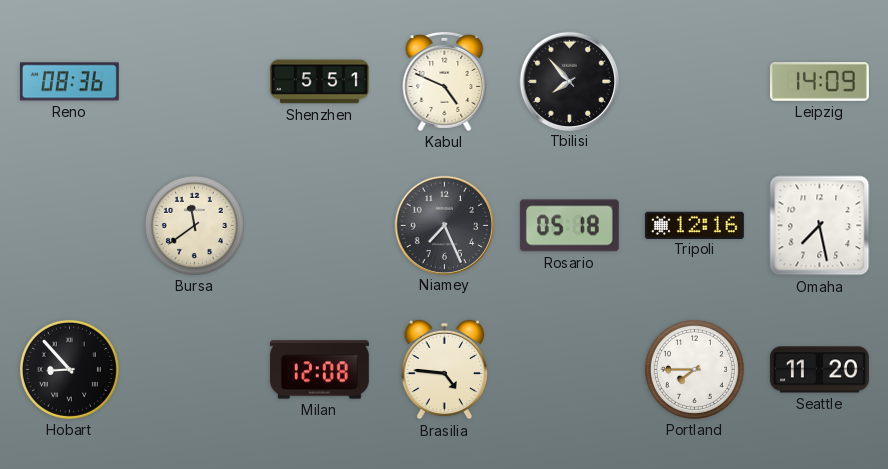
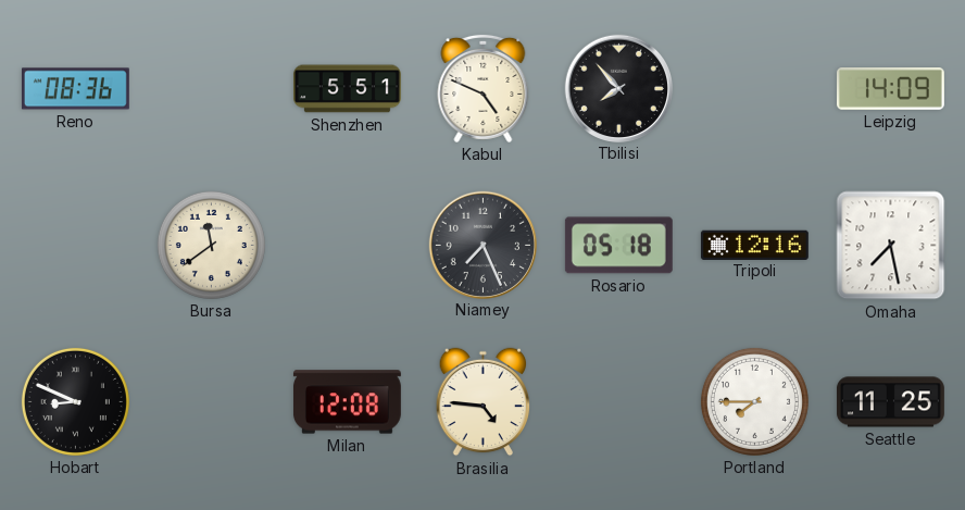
Hobart: 8:53 -> 8:49 (75, 401)
Seattle: 11:20 -> 11:25 (890, 402)
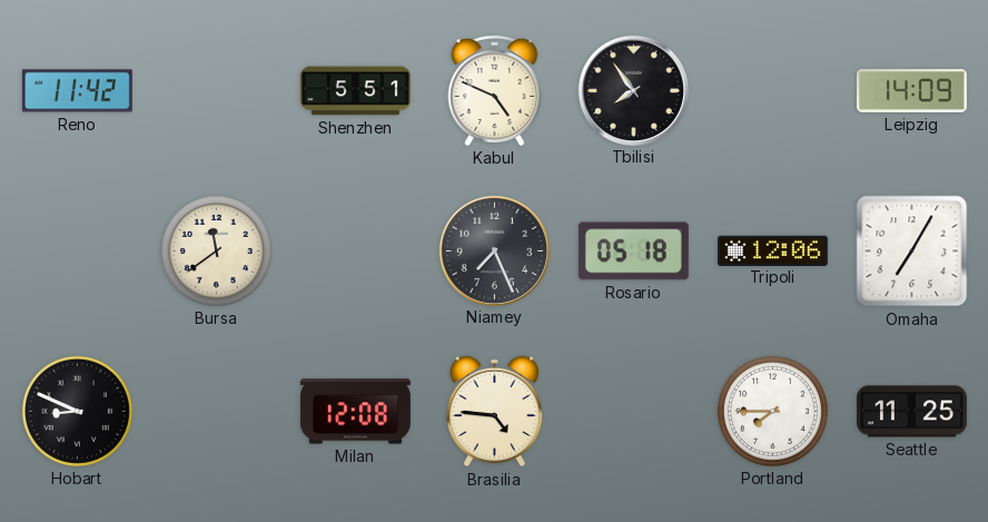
Reno: 08:36 -> 11:42 (77, 91)
Tbilisi: 7:53 -> 7:54 (633, 90)
Tripoli: 12:16 -> 12:06 (772, 250)
Omaha: 7:28 -> 7:05 (912, 252)
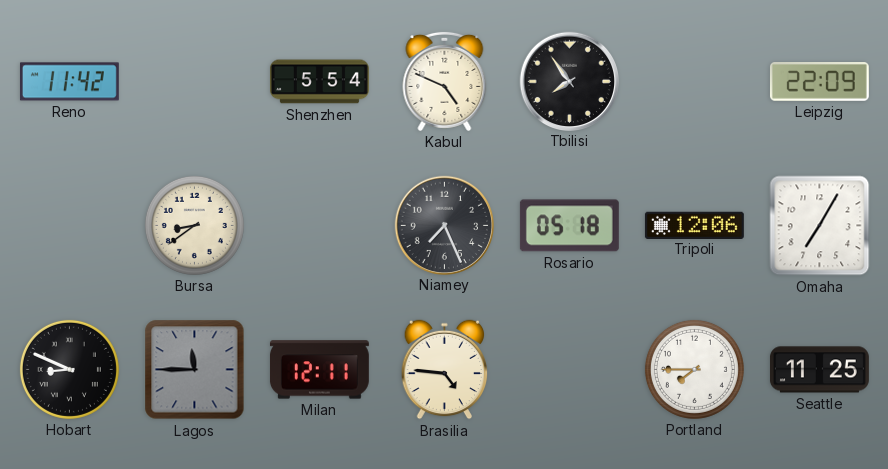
Shenzhen: 5:51 -> 5:54 (319, 82)
Leipzig: 14:09 -> 22:09 (819, 82)
Bursa: 11:39 -> 8:39 (194, 225)
Lagos: none -> 11:45 (195, 370)
Milan: 12:08 -> 12:11 (319, 370)
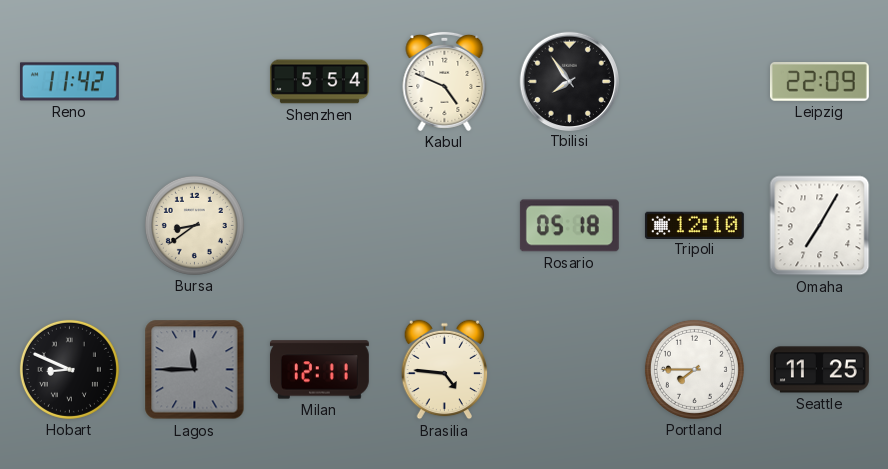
Niamey: 7:26 -> none (444, 225)
Tripoli: 12:06 -> 12:10 (694, 225)
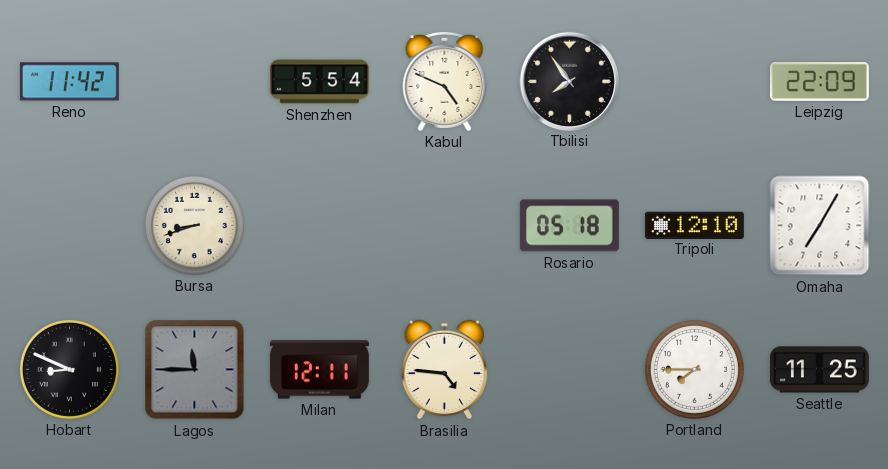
Bursa: 8:39 -> 8:42 (194, 225)
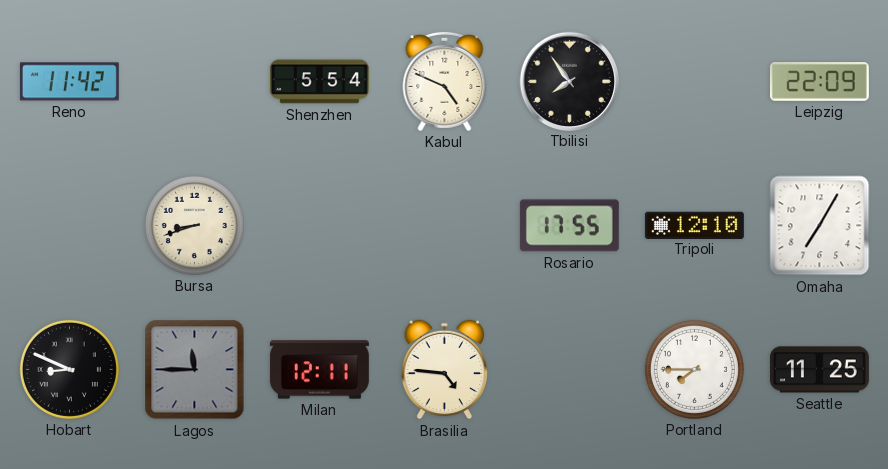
Rosario: 05:18 -> 17:55 (569, 226)
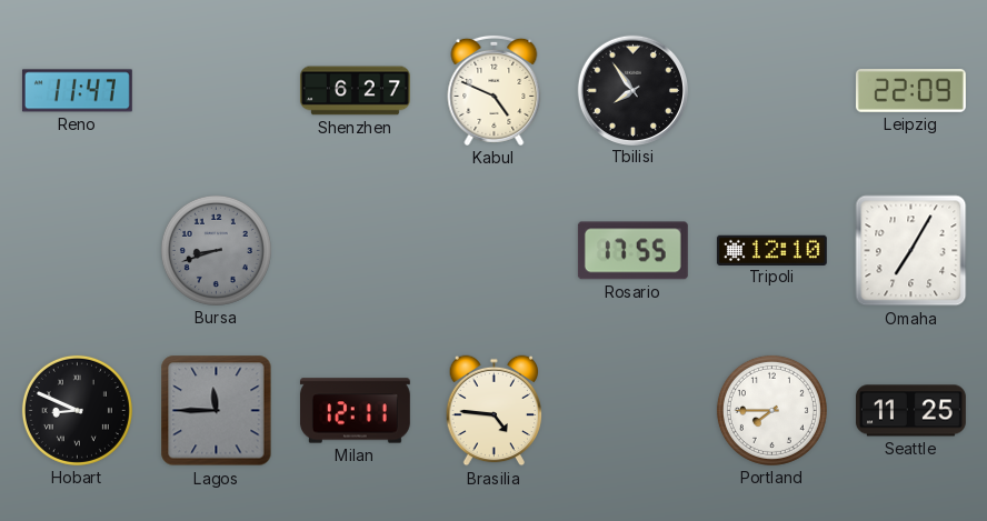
Reno: 11:42 -> 11:47 (77, 91)
Shenzhen: 5:54 -> 6:27 (355, 91)
Bursa dial: cream -> grey (216, 250)
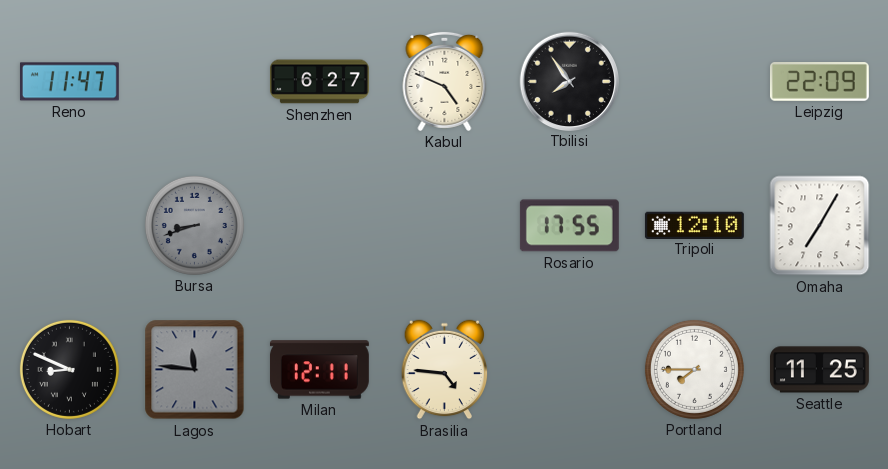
Lagos: 11:45 -> 11:46 (195, 370)
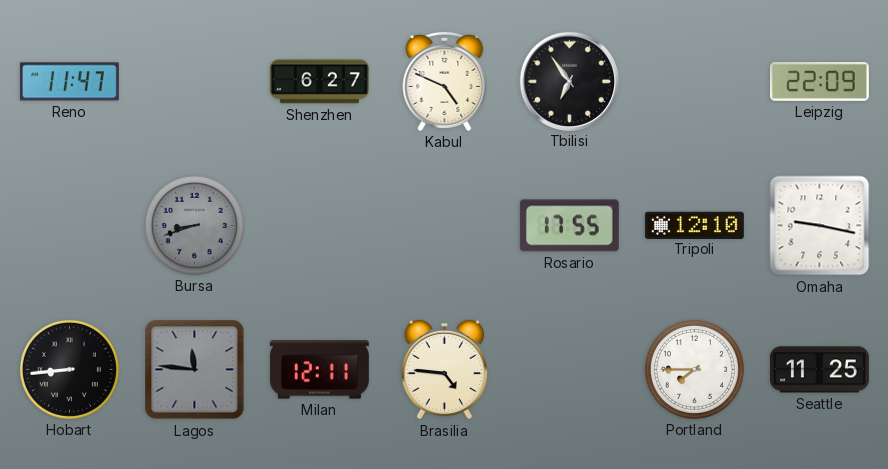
Tbilisi: 7:54 -> 6:54 (569, 81)
Omaha: 7:05 -> 9:17 (820, 226)
Hobart: 8:49 -> 8:44 (69, 369)
